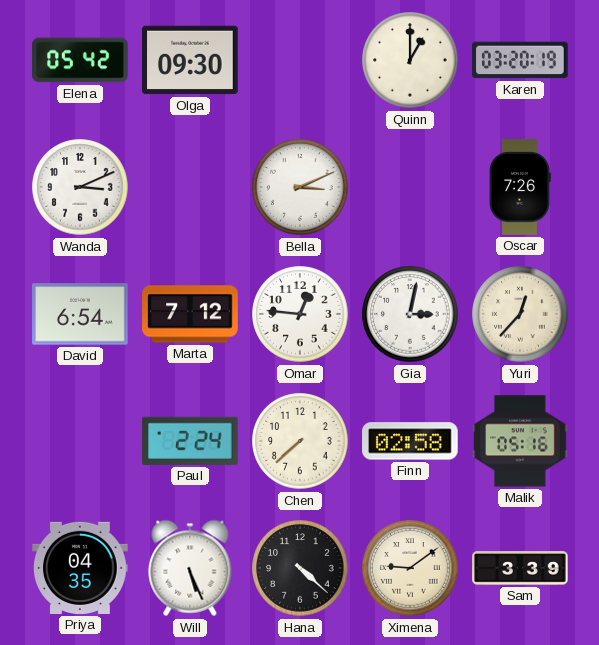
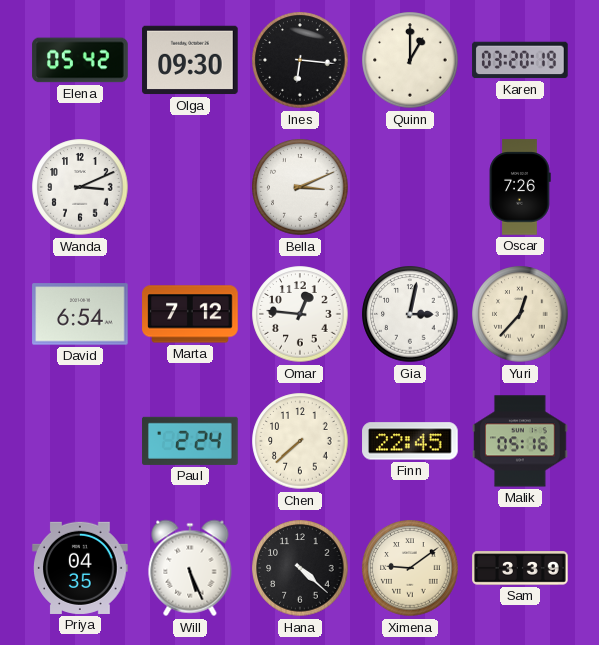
Ines: none -> 6:16 (300, 60)
Finn: 02:58 -> 22:45 (410, 441)
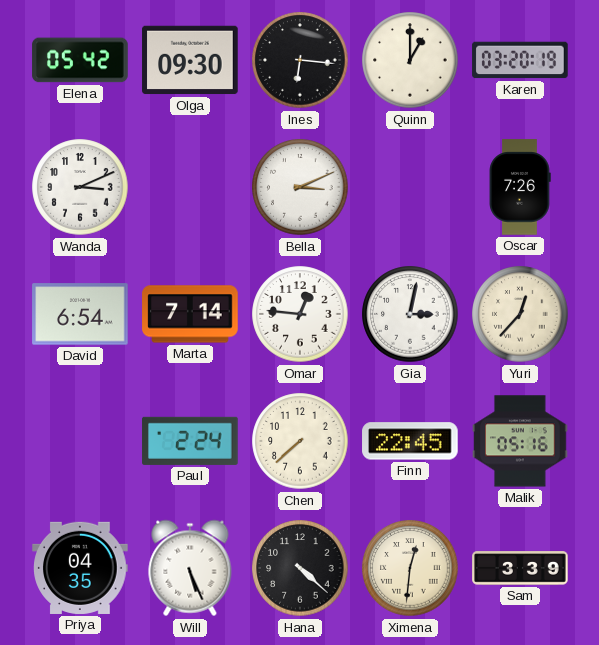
Marta: 7:12 -> 7:14 (190, 314)
Ximena: 9:09 -> 12:31 (410, 568)
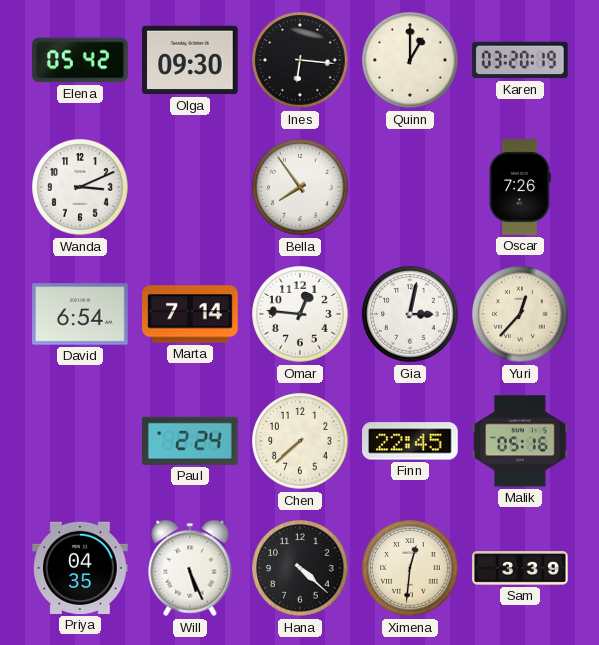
Bella: 3:11 -> 7:54 (300, 187)
